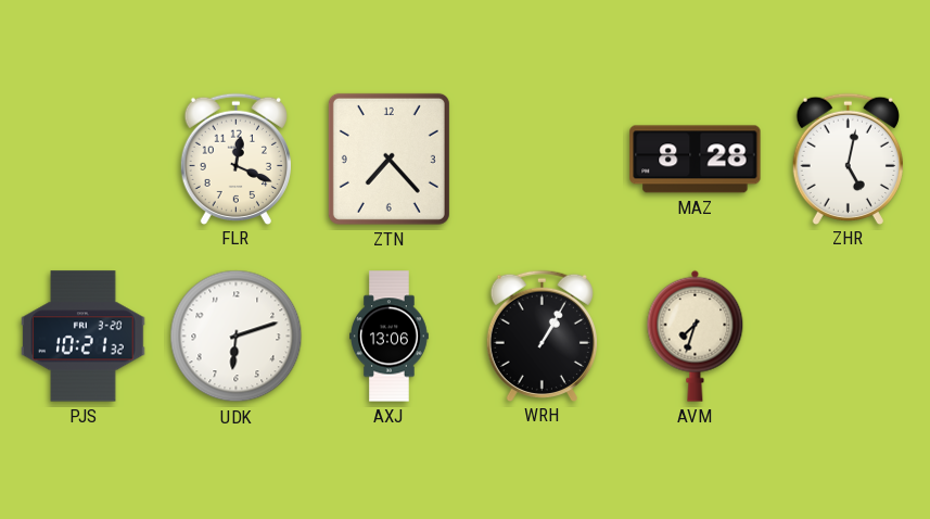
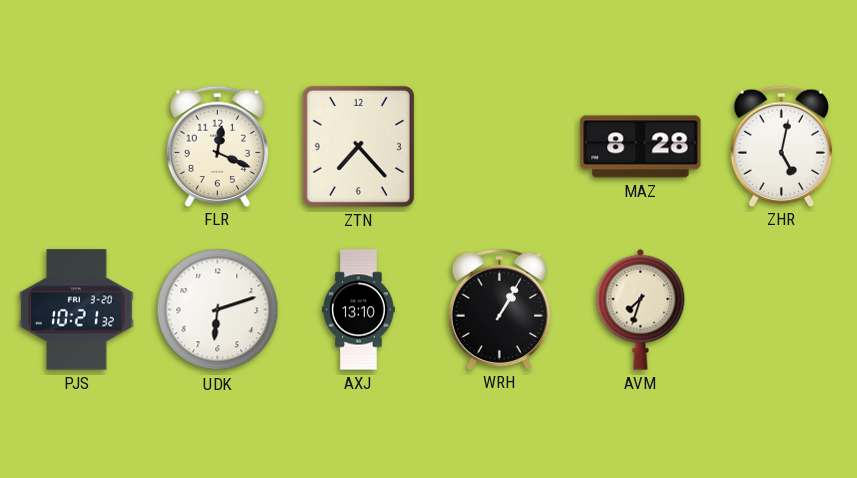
AXJ: 13:06 -> 13:10 (359, 310)
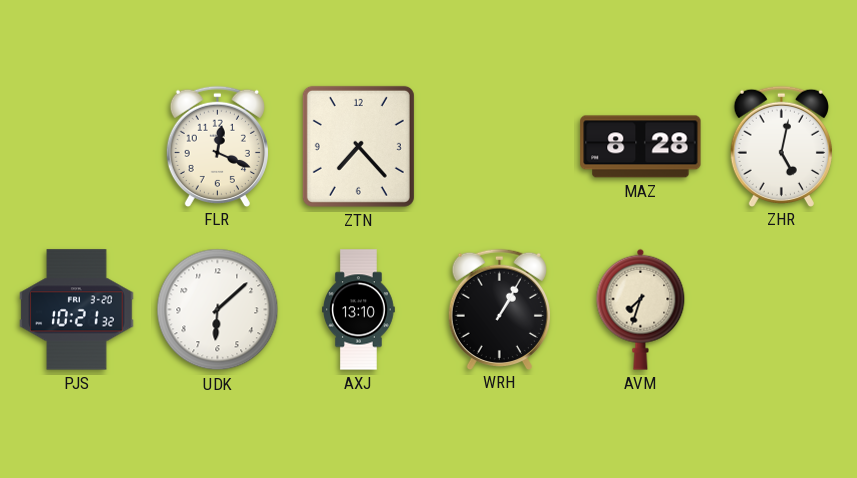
UDK: 6:12 -> 6:08 (218, 310)
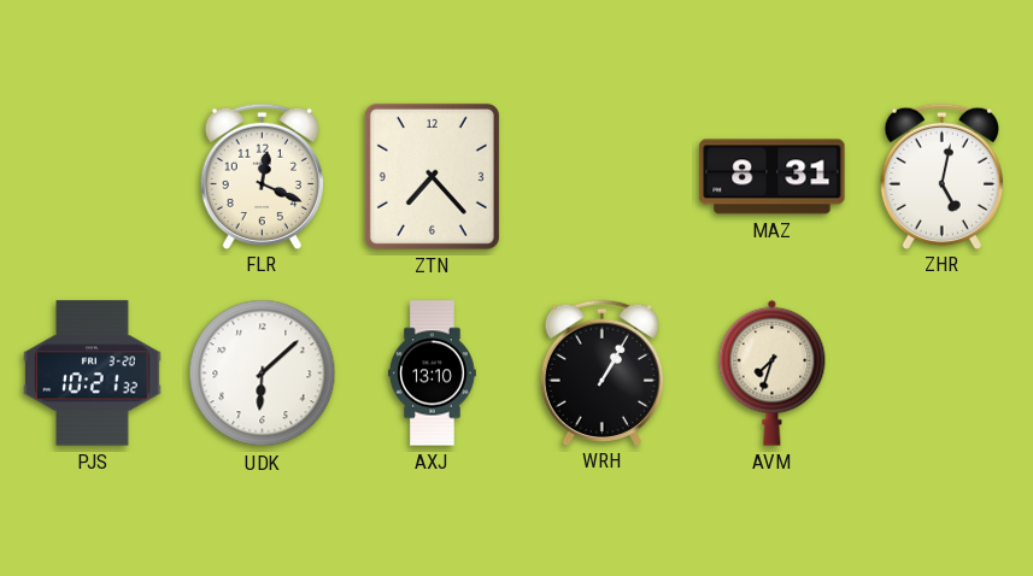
MAZ: 8:28 -> 8:31 (773, 177)
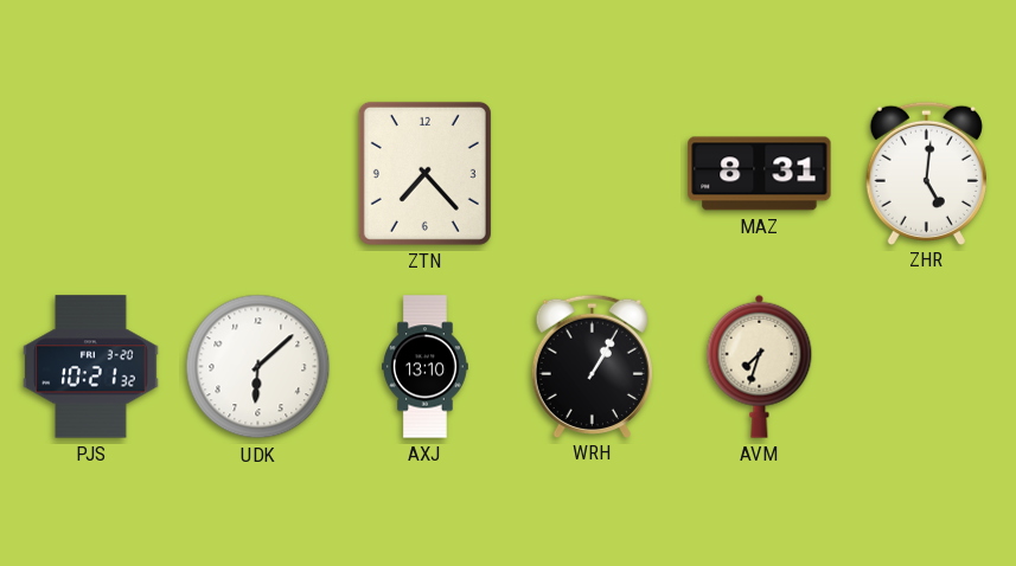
FLR: 12:19 -> none (262, 176)
ZHR: 5:02 -> 5:01 (926, 173)
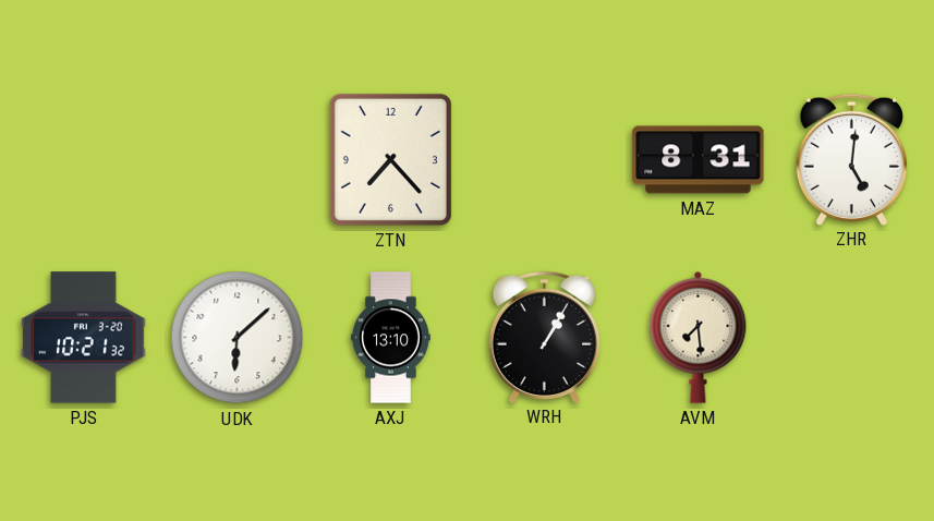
AVM: 7:33 -> 7:29 (699, 337)
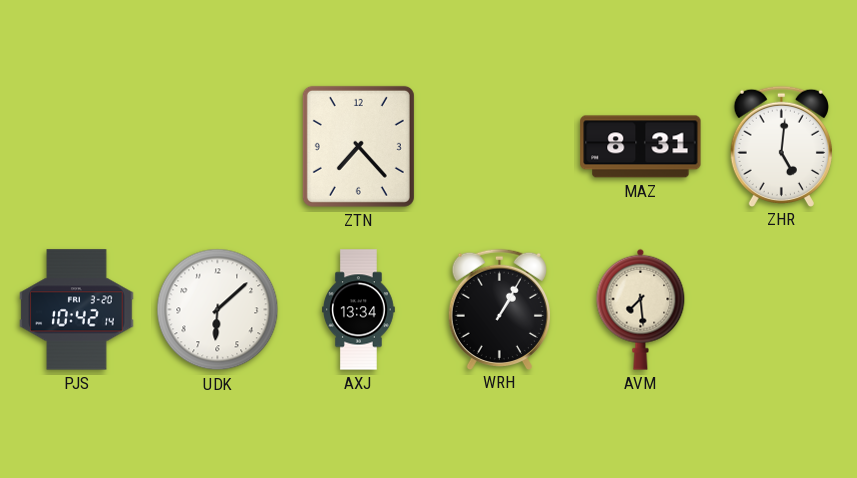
PJS: 10:21 -> 10:42 (77, 310)
AXJ: 13:10 -> 13:34 (359, 310)
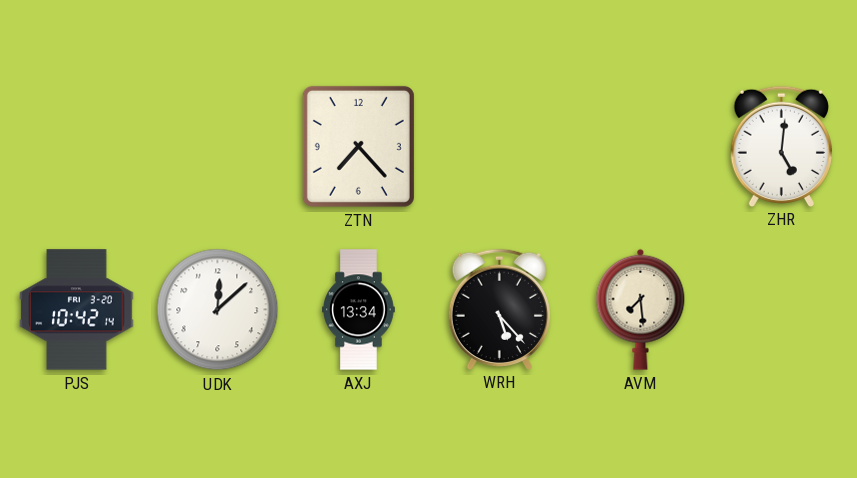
MAZ: 8:31 -> none (641, 147)
UDK: 6:08 -> 12:08 (218, 310)
WRH: 1:05 -> 5:23 (499, 309)
